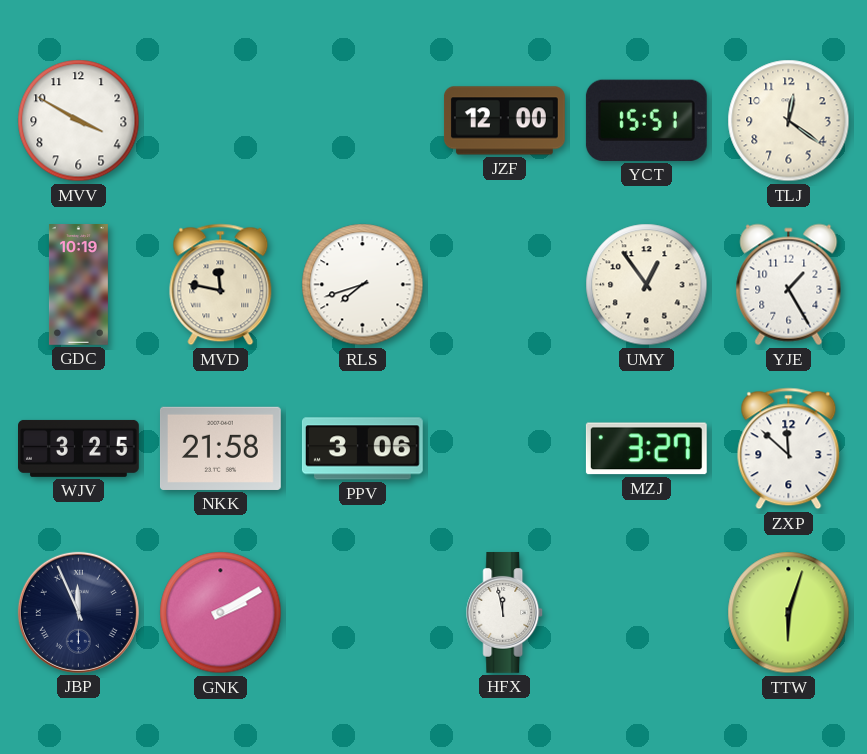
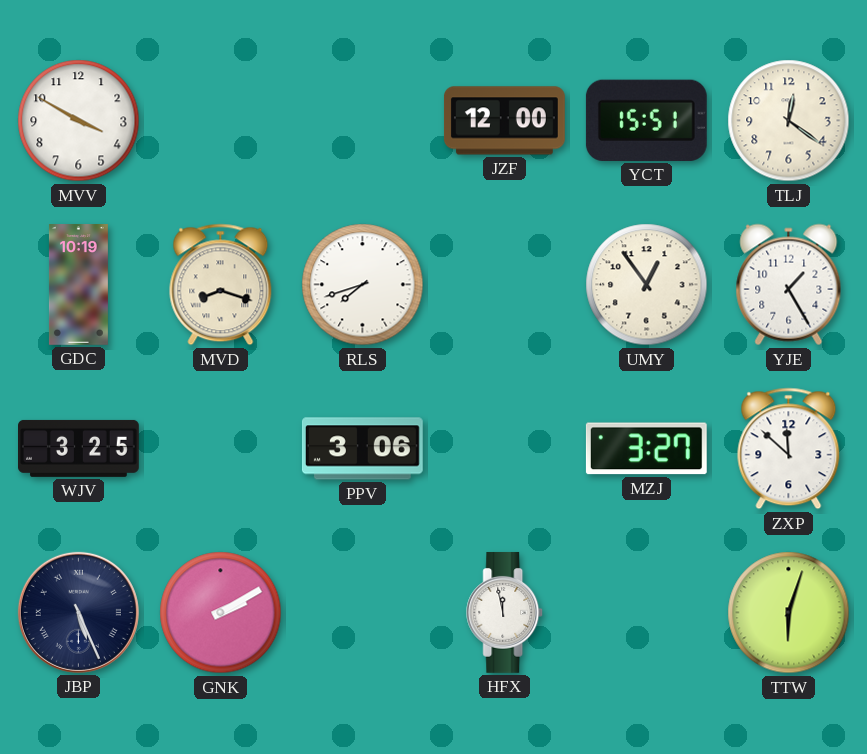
MVD: 11:47 -> 8:18 (221, 285)
NKK: 21:58 -> none (220, 448)
JBP: 11:56 -> 5:26 (78, 612)
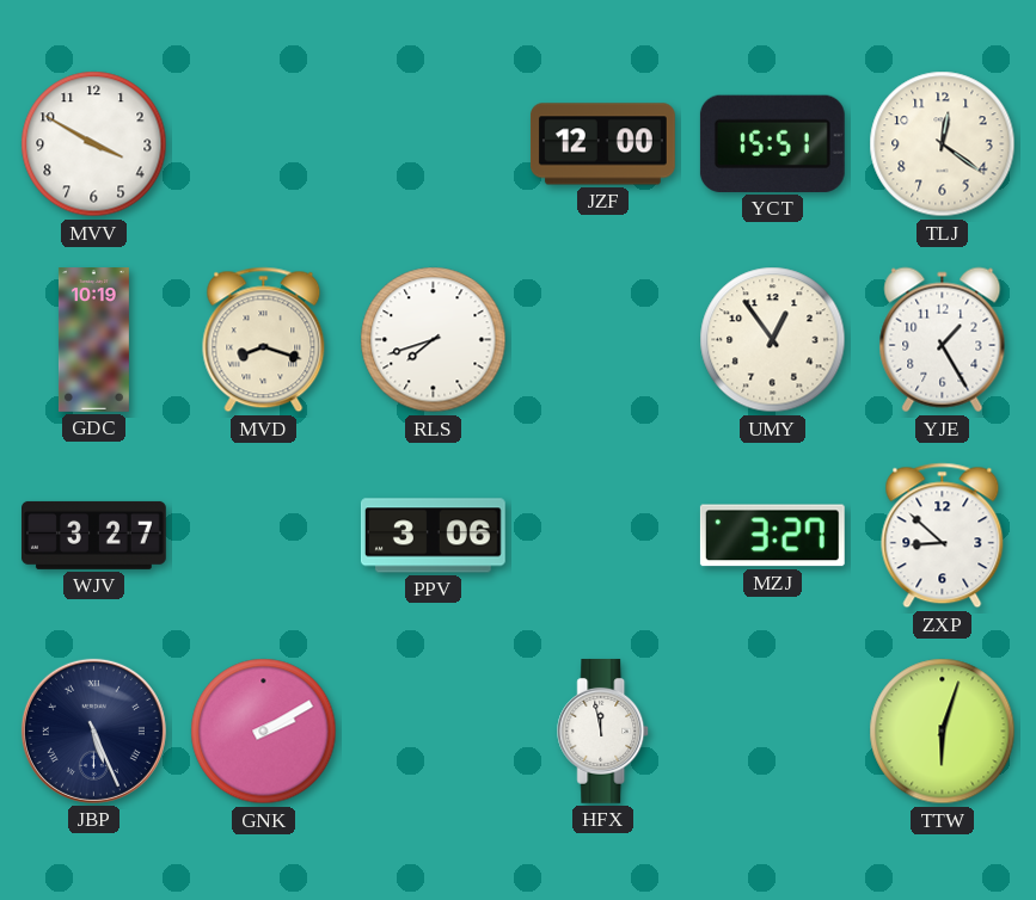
WJV: 3:25 -> 3:27 (94, 535)
ZXP: 11:52 -> 8:52 (943, 536)
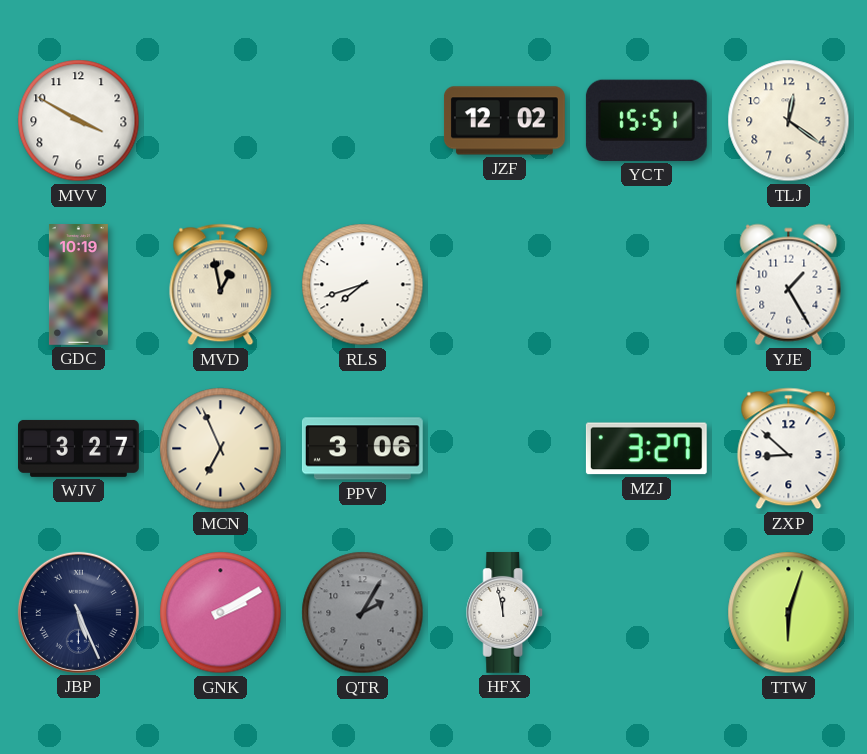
JZF: 12:00 -> 12:02 (504, 121)
MVD: 8:18 -> 12:58 (221, 285)
UMY: 12:54 -> none (773, 340)
MCN: none -> 6:56 (221, 449)
QTR: none -> 2:05 (363, 613)
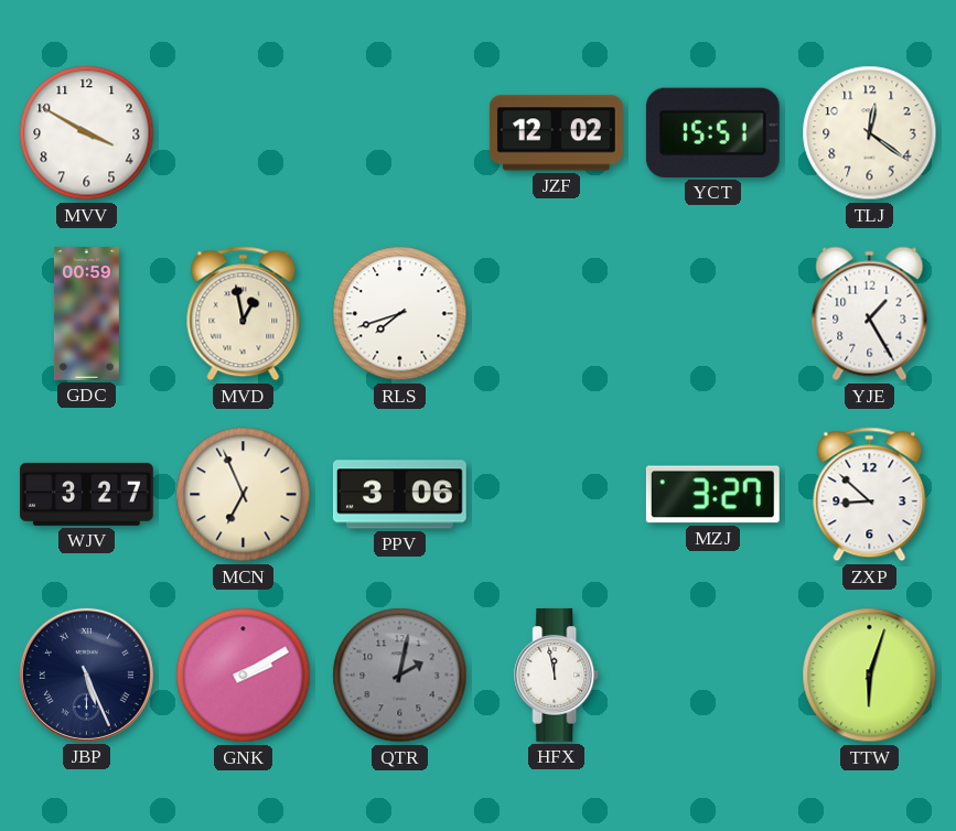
GDC: 10:19 -> 00:59 (86, 314)
QTR: 2:05 -> 2:02 (400, 676)
